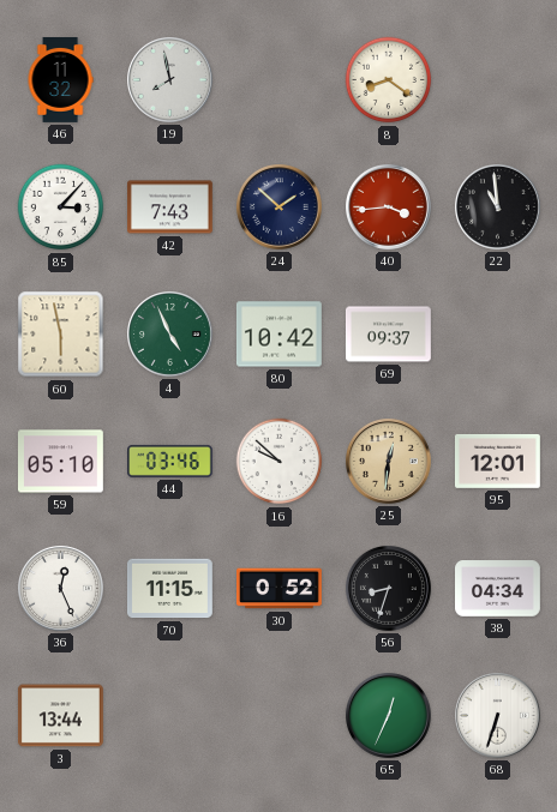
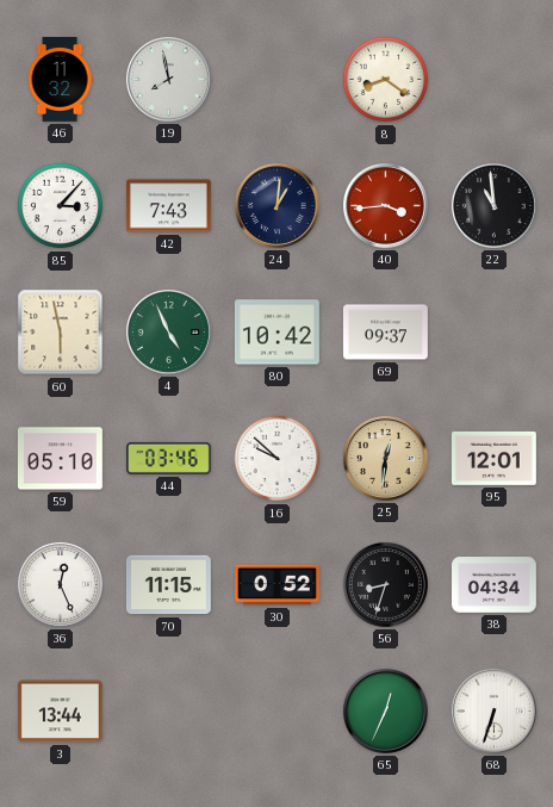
24: 1:52 -> 1:01 (278, 206)
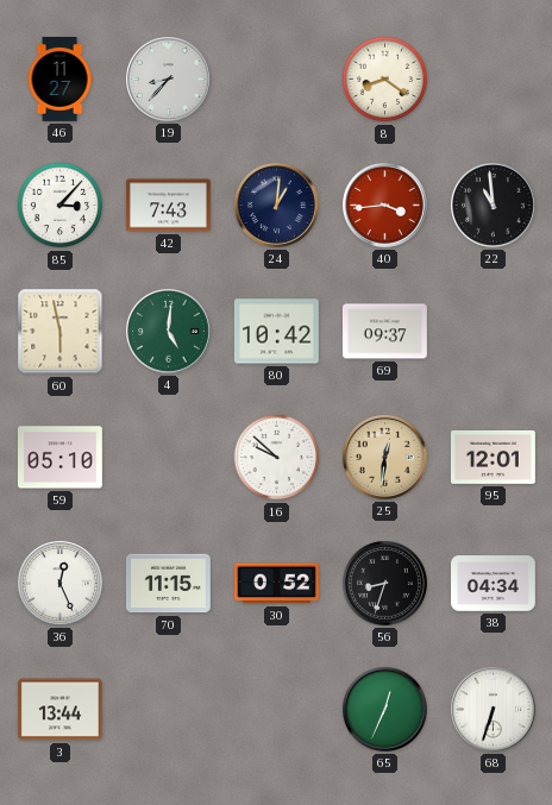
46: 11:32 -> 11:27 (59, 80)
19: 7:58 -> 8:37 (169, 80)
4: 4:56 -> 5:01 (169, 332)
44: 03:46 -> none (169, 458)
